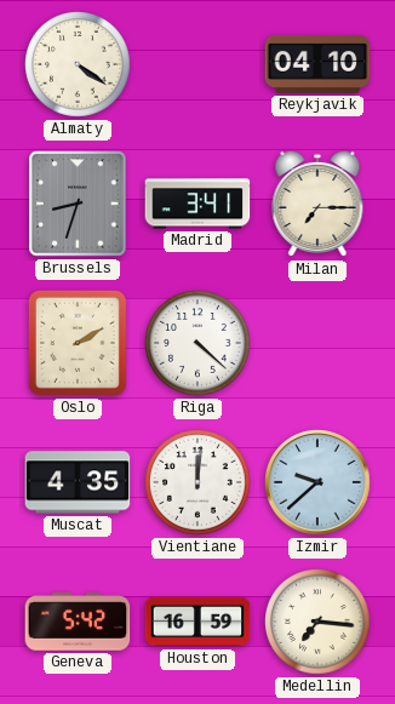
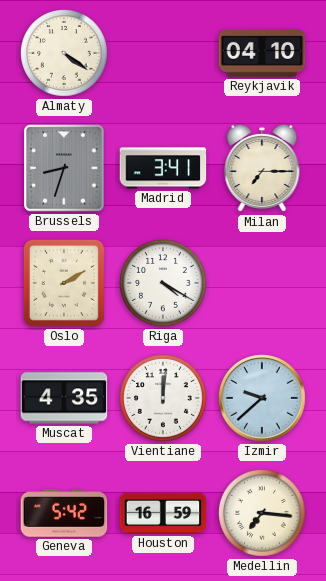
Riga: 4:22 -> 4:20 (164, 284)
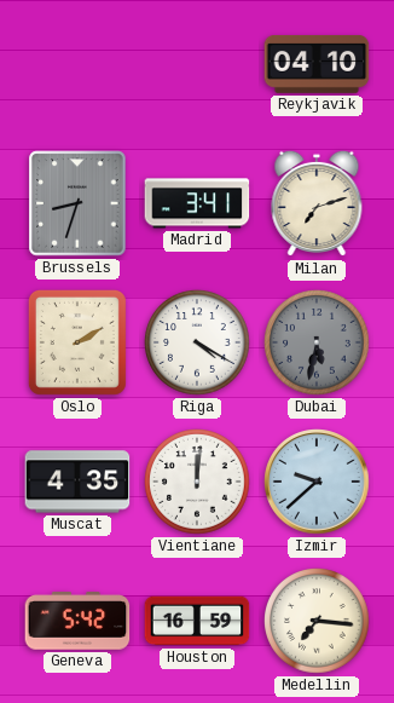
Almaty: 4:21 -> none (65, 54)
Milan: 7:15 -> 7:12 (317, 203)
Dubai: none -> 5:32 (318, 344)
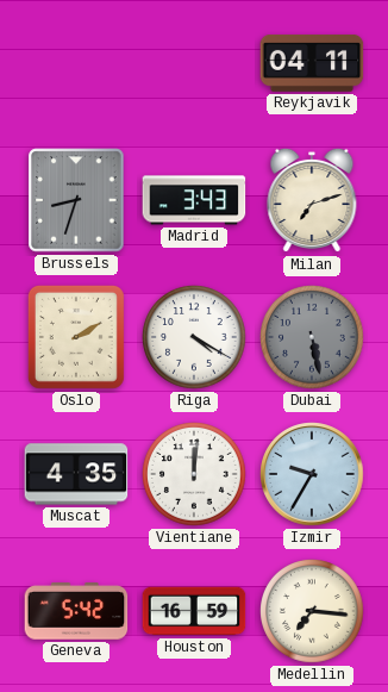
Reykjavik: 04:10 -> 04:11 (312, 64)
Madrid: 3:41 -> 3:43 (194, 200)
Dubai: 5:32 -> 5:28 (313, 338)
Izmir: 9:38 -> 9:35 (312, 474)
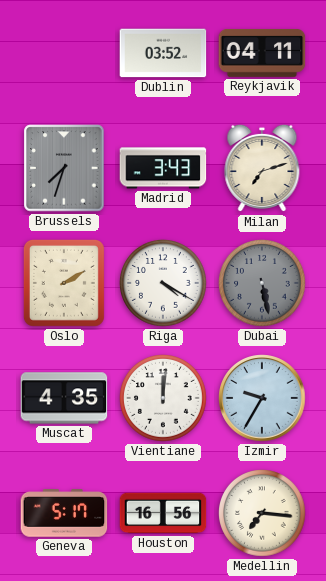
Dublin: none -> 03:52 (163, 53)
Brussels: 8:33 -> 7:33 (64, 168)
Geneva: 5:42 -> 5:17 (64, 513)
Houston: 16:59 -> 16:56 (163, 513)
